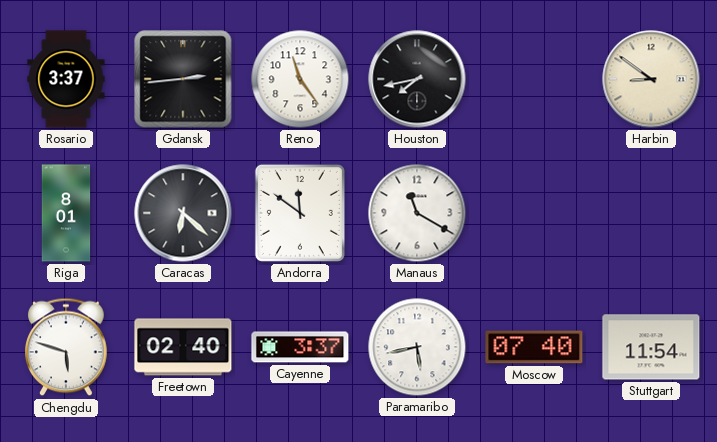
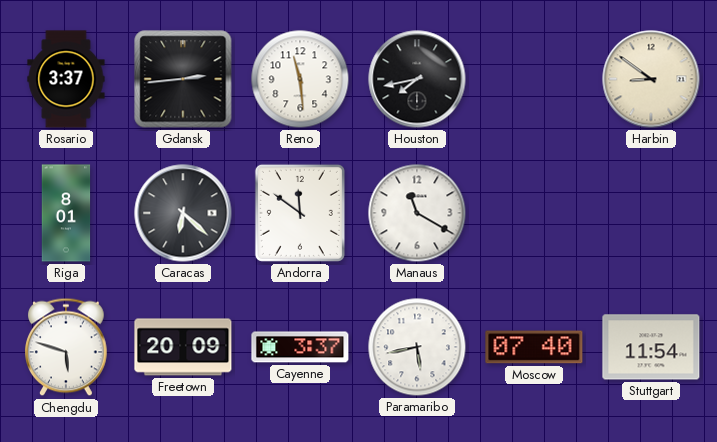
Reno: 11:24 -> 11:29 (300, 79)
Freetown: 02:40 -> 20:09 (183, 347)
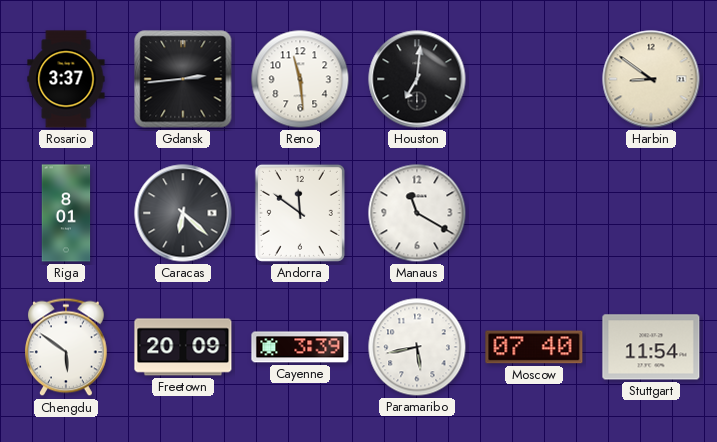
Houston: 7:43 -> 7:01 (417, 79)
Chengdu: 5:48 -> 5:51 (67, 347)
Cayenne: 3:37 -> 3:39 (300, 347)
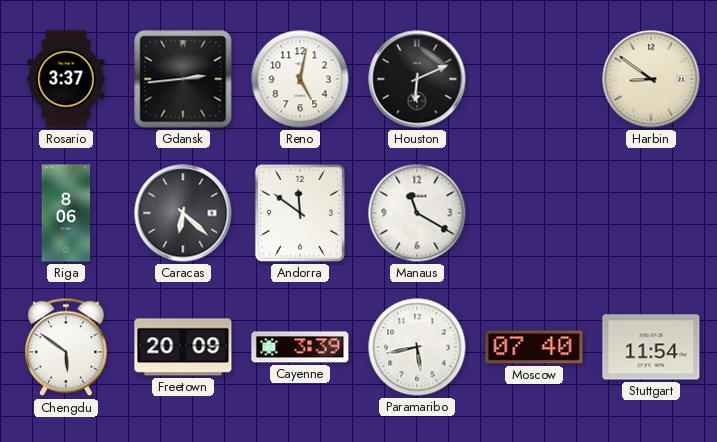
Reno: 11:29 -> 5:02 (300, 79)
Houston: 7:01 -> 6:11 (417, 79)
Riga: 8:01 -> 8:06 (66, 213)
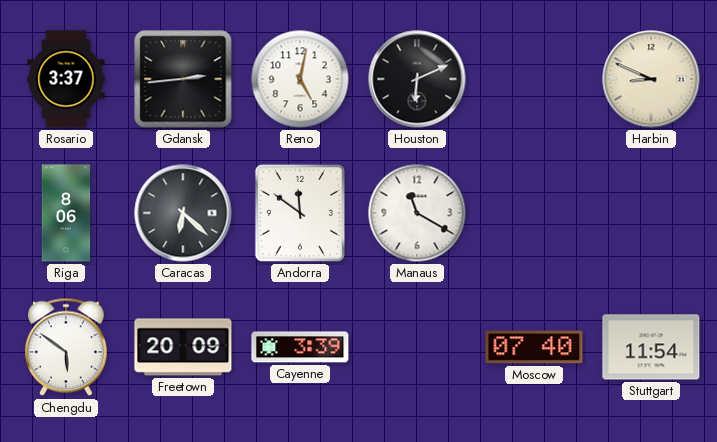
Harbin: 8:51 -> 8:49 (651, 79)
Paramaribo: 5:43 -> none (417, 347)
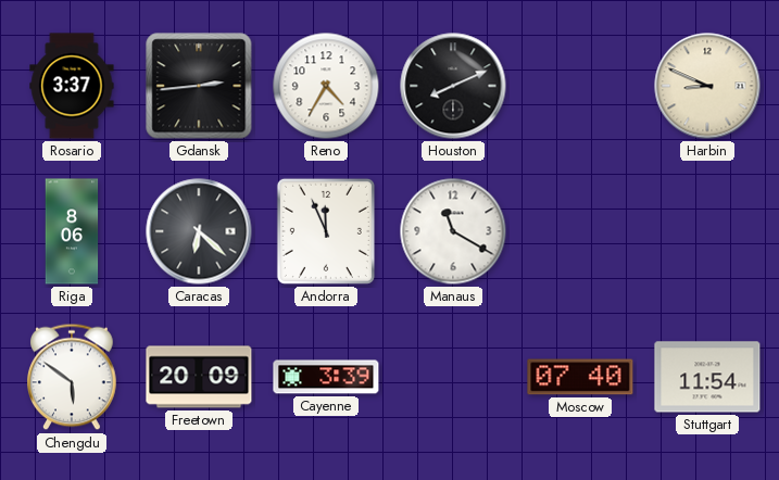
Reno: 5:02 -> 4:35 (326, 86)
Houston: 6:11 -> 8:11 (453, 86)
Andorra: 11:51 -> 11:56 (326, 231)
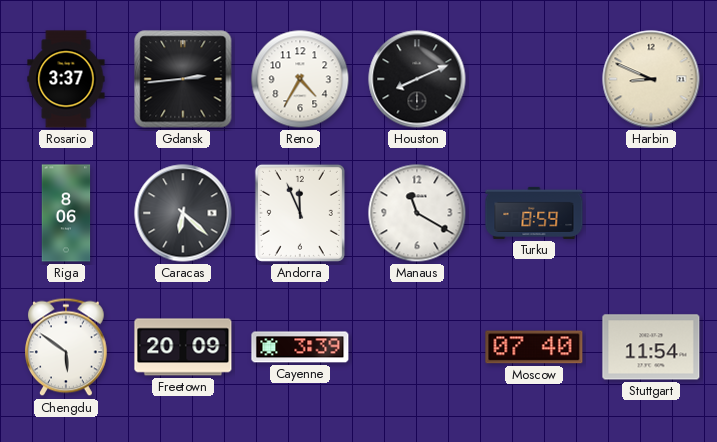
Turku: none -> 8:59 (534, 213)
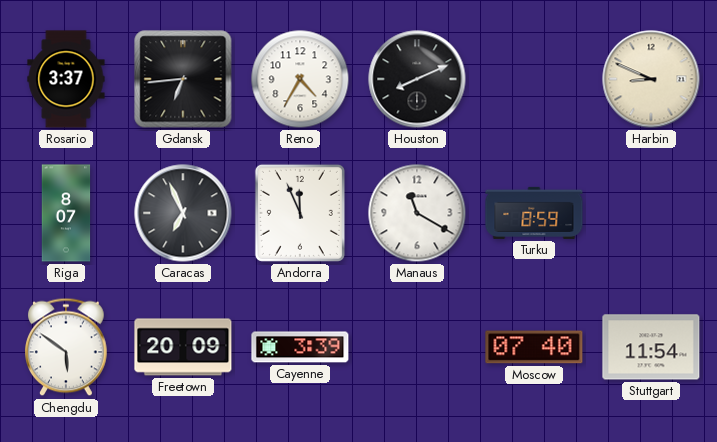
Gdansk: 2:44 -> 6:44 (183, 79)
Riga: 8:06 -> 8:07 (66, 213)
Caracas: 6:22 -> 6:56 (183, 213)
